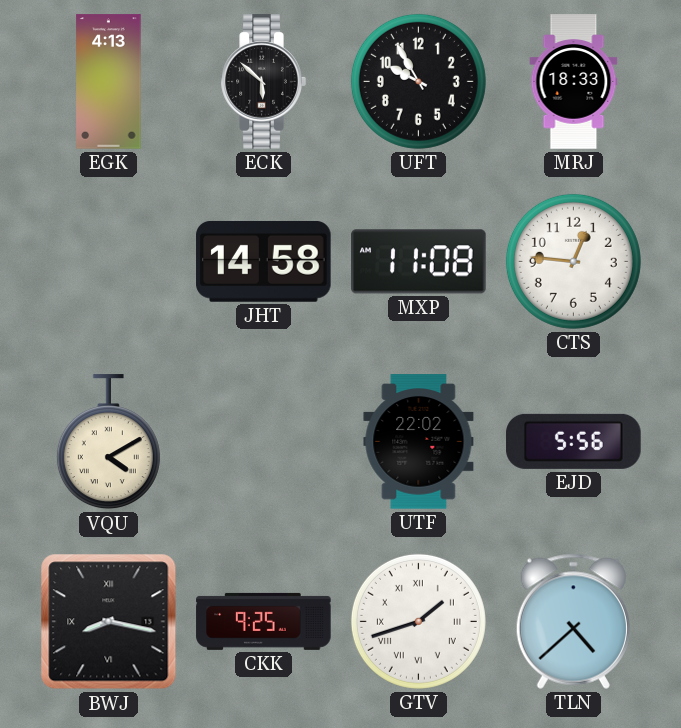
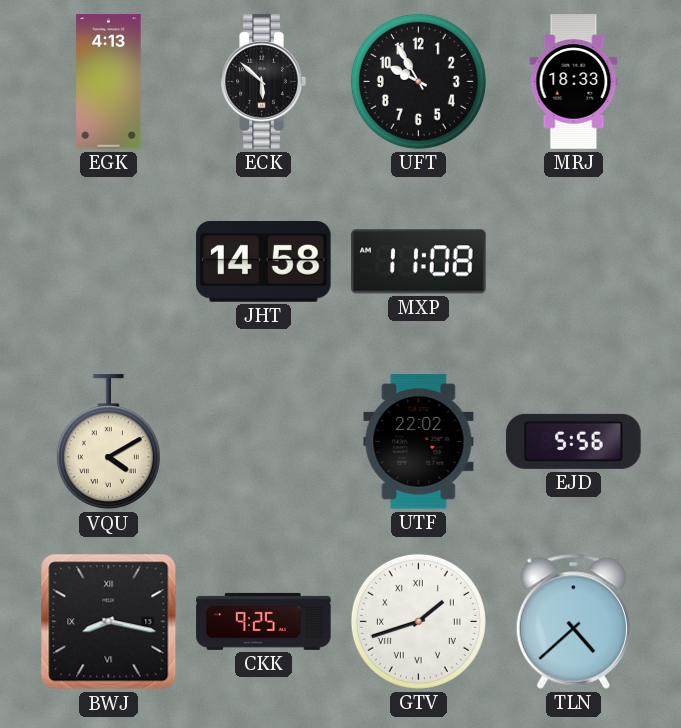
CTS: 12:46 -> none (573, 261)
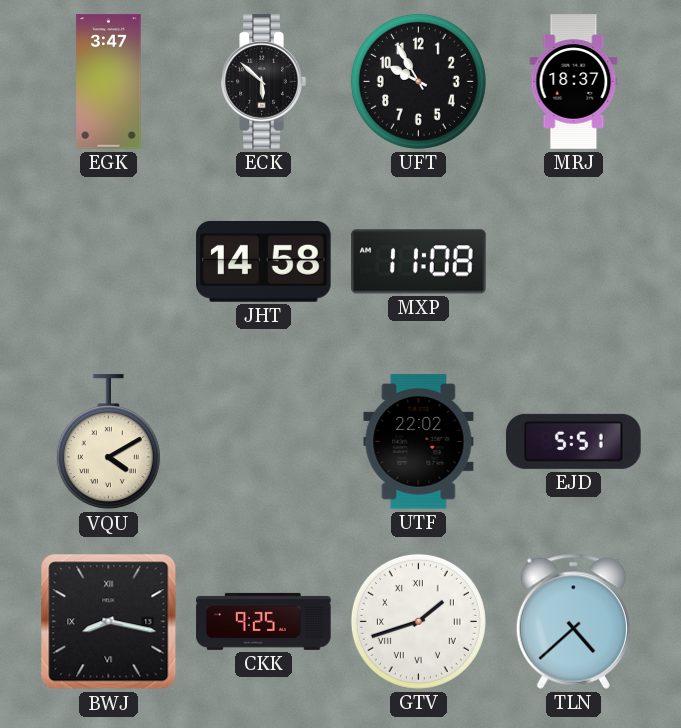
EGK: 4:13 -> 3:47 (109, 82)
MRJ: 18:33 -> 18:37 (574, 82)
EJD: 5:56 -> 5:51 (574, 441)
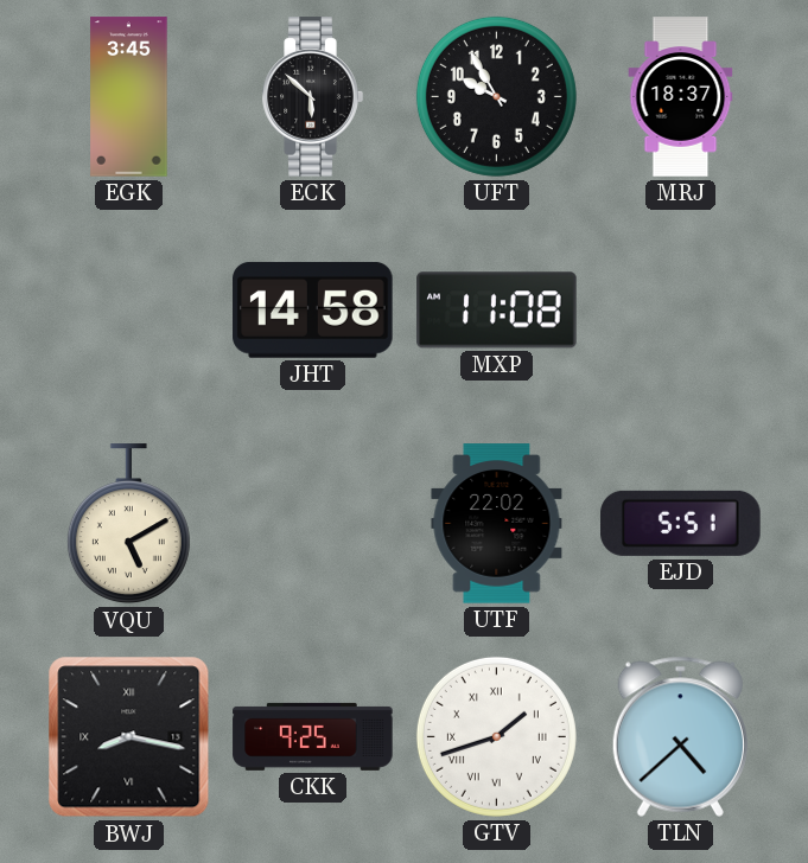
EGK: 3:47 -> 3:45 (129, 97)
VQU: 4:10 -> 5:10 (128, 524)
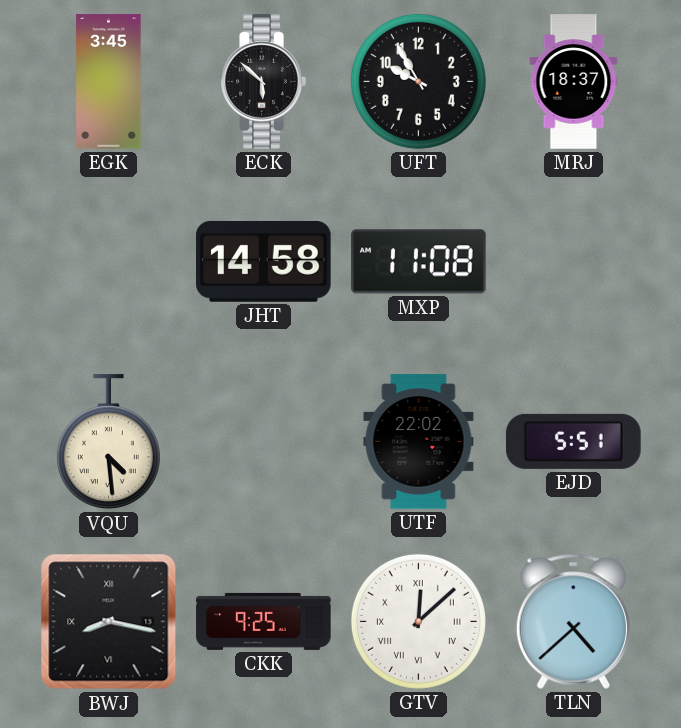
VQU: 5:10 -> 4:29 (108, 442)
GTV: 1:42 -> 12:08 (418, 621)
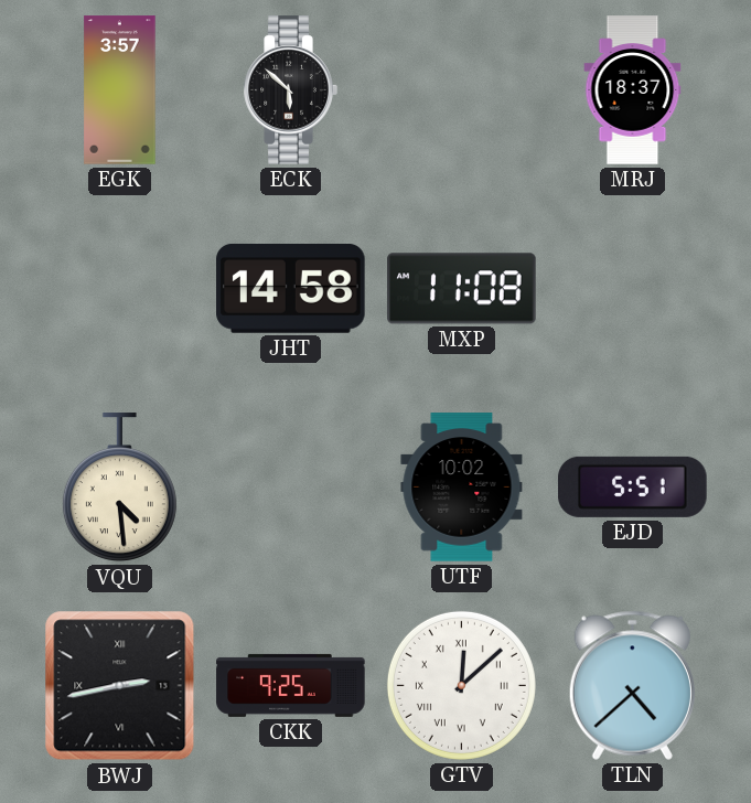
EGK: 3:45 -> 3:57 (120, 90)
UFT: 9:55 -> none (418, 81)
UTF: 22:02 -> 10:02 (462, 488)
BWJ: 8:17 -> 2:43 (120, 686)
